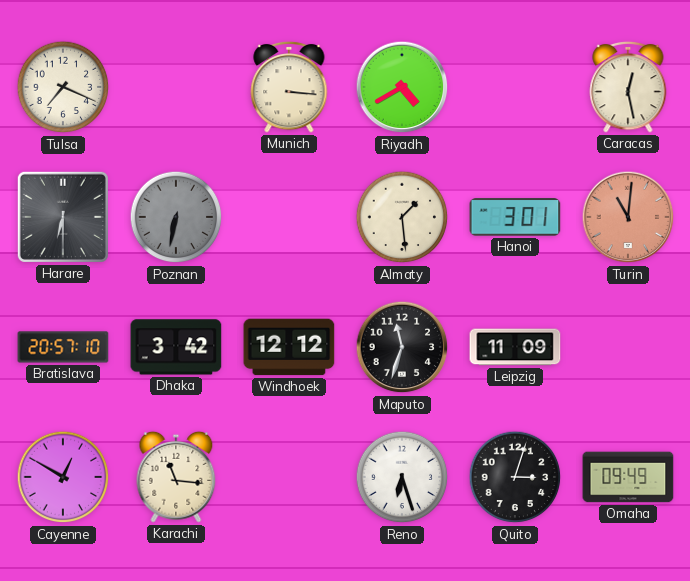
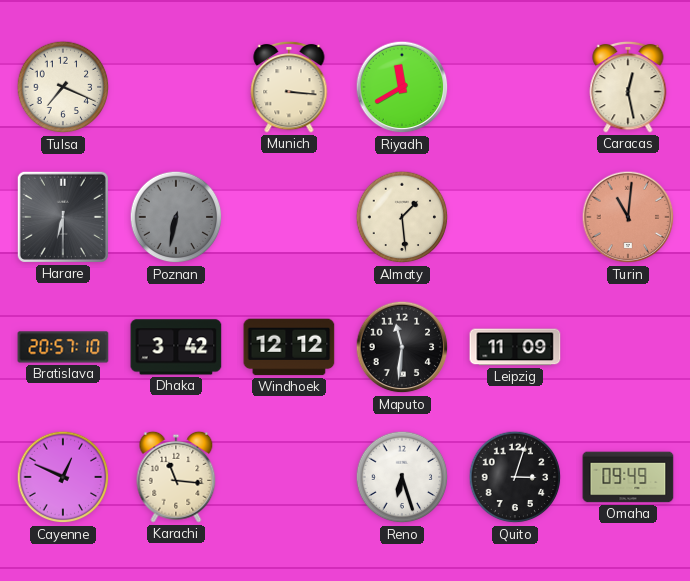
Riyadh: 4:40 -> 11:40 (402, 87)
Hanoi: 3:01 -> none (515, 217)
Maputo: 11:33 -> 11:31 (402, 347)
Cayenne: 12:50 -> 12:49 (63, 477)
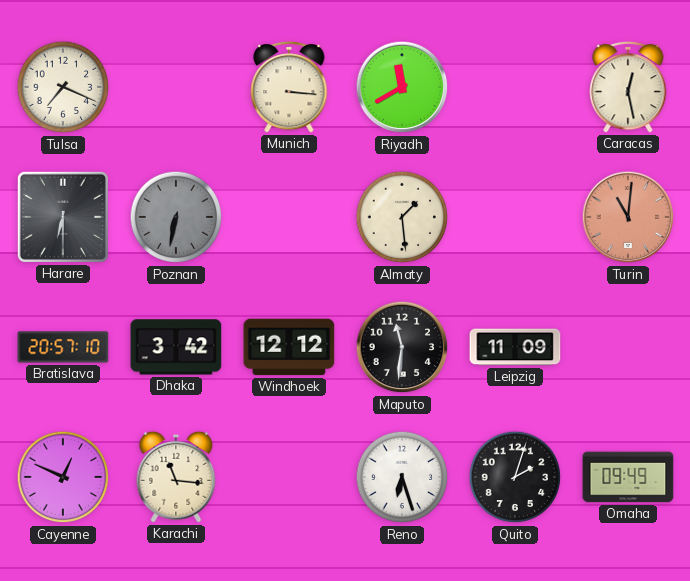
Quito: 3:03 -> 2:03 (515, 477)
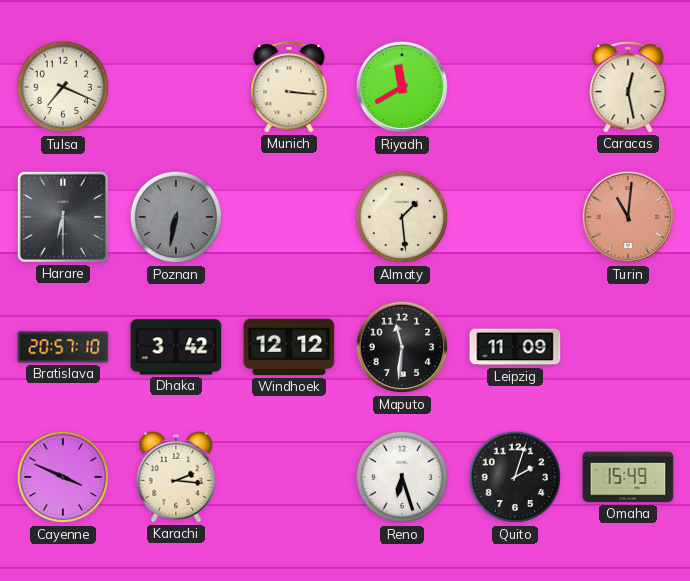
Cayenne: 12:49 -> 3:49 (63, 477)
Karachi: 11:16 -> 2:16 (176, 477)
Omaha: 09:49 -> 15:49 (628, 477)
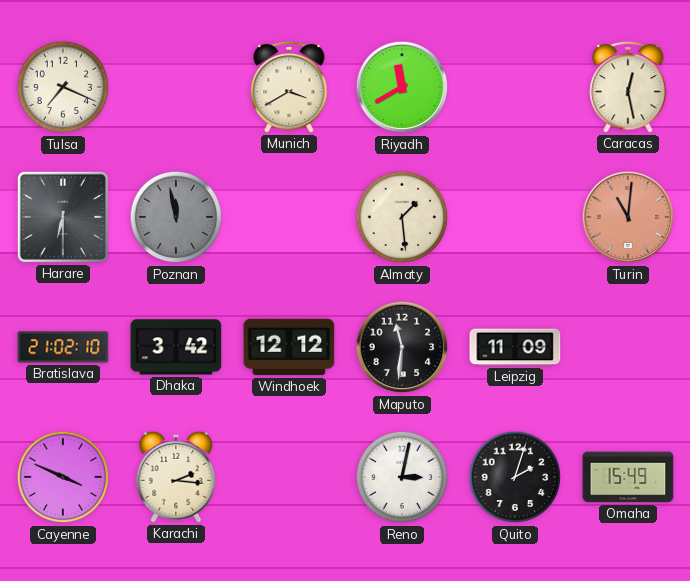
Munich: 3:16 -> 3:40 (289, 87)
Poznan: 6:32 -> 11:58 (176, 217)
Bratislava: 20:57 -> 21:02 (63, 347)
Reno: 6:27 -> 3:02 (402, 477)
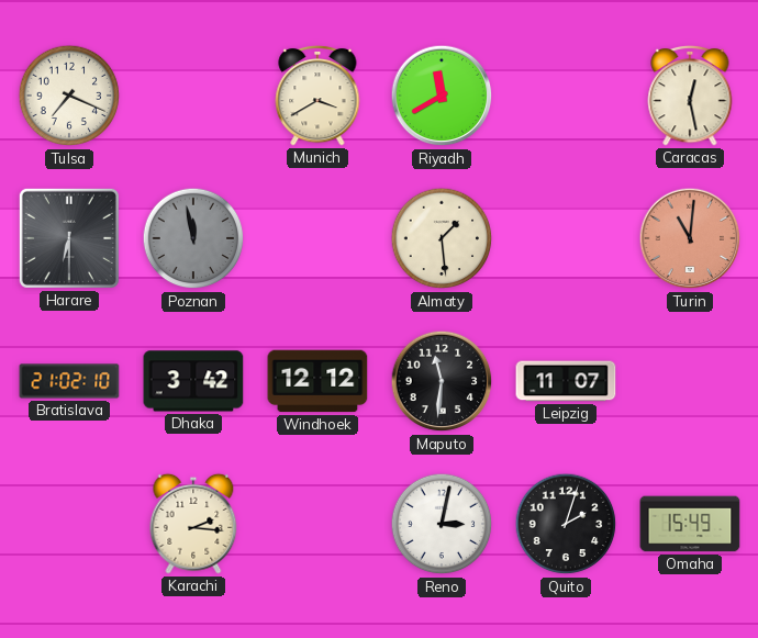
Leipzig: 11:09 -> 11:07 (566, 381)
Cayenne: 3:49 -> none (63, 477)
